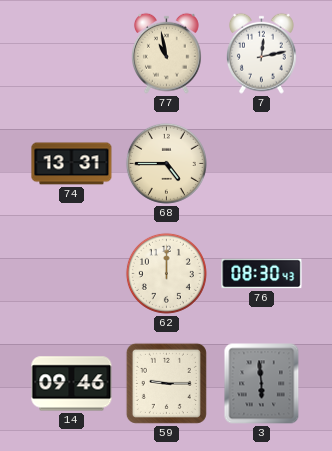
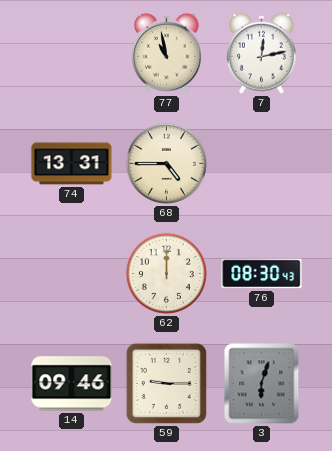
3: 5:59 -> 6:03 (262, 384)
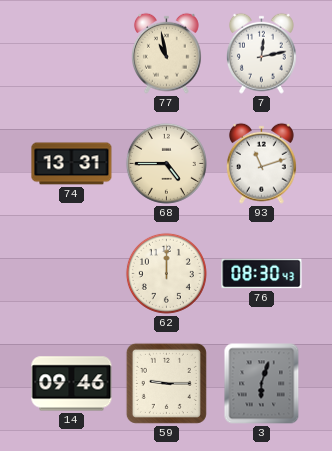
93: none -> 11:12 (261, 163)
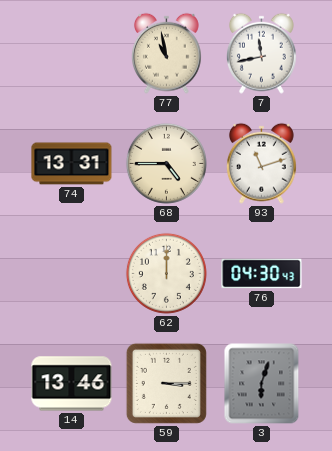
7: 12:13 -> 11:43 (261, 53)
76: 08:30 -> 04:30 (262, 274)
14: 09:46 -> 13:46 (72, 384)
59: 9:15 -> 3:15 (166, 383)
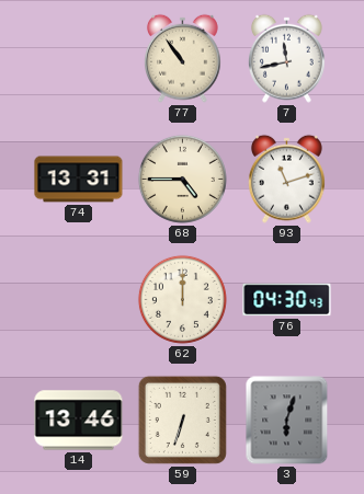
77: 10:58 -> 10:54 (182, 58)
59: 3:15 -> 6:33 (182, 420)
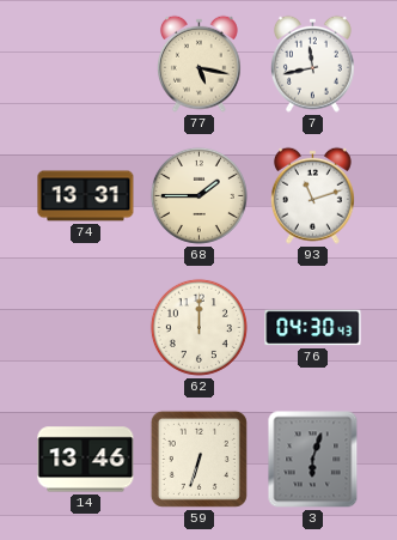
77: 10:54 -> 5:17 (198, 63)
68: 4:45 -> 1:45 (198, 195)
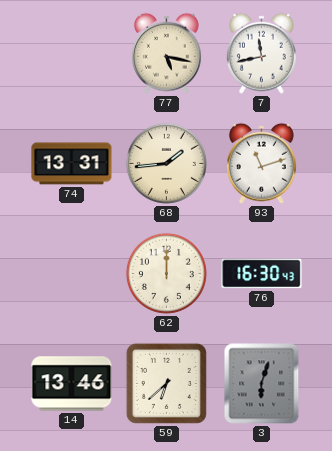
68: 1:45 -> 1:44 (166, 163)
76: 04:30 -> 16:30 (262, 274)
59: 6:33 -> 6:38 (166, 383)
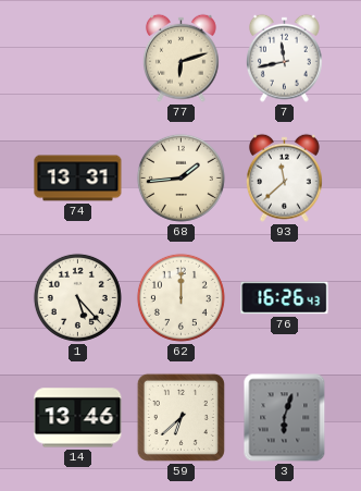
77: 5:17 -> 6:12 (180, 58)
93: 11:12 -> 11:38 (284, 177)
1: none -> 5:23 (77, 297)
76: 16:30 -> 16:26 (285, 298)
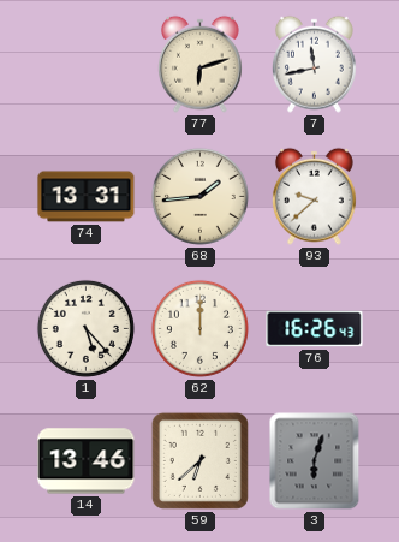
93: 11:38 -> 9:38 (314, 196)
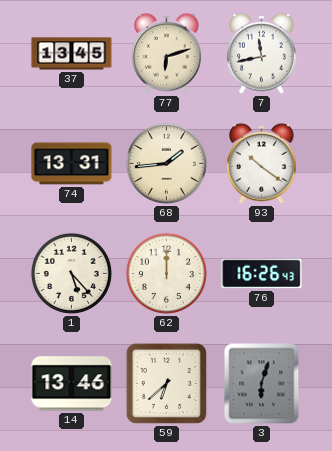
37: none -> 13:45 (72, 54)
93: 9:38 -> 10:21 (261, 163)
